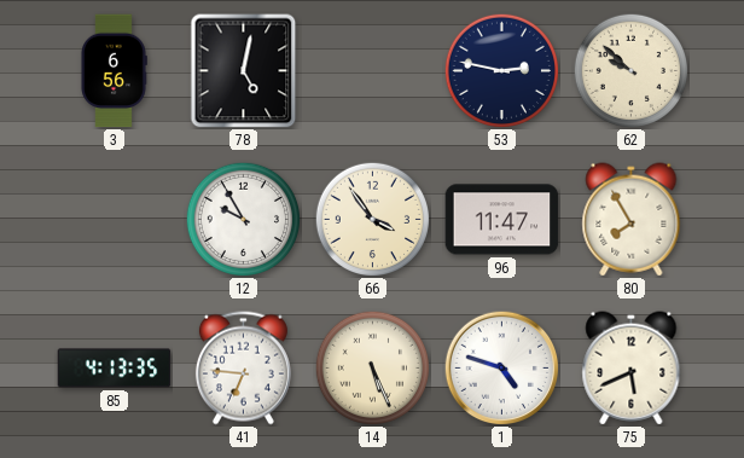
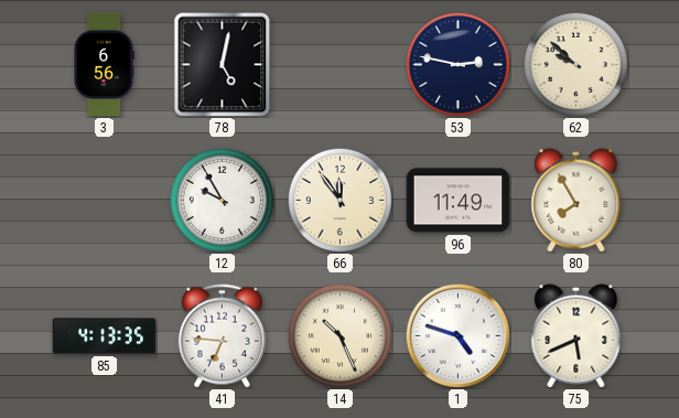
66: 3:54 -> 11:54 (339, 200)
96: 11:47 -> 11:49 (459, 201)
14: 5:26 -> 10:26 (339, 335)
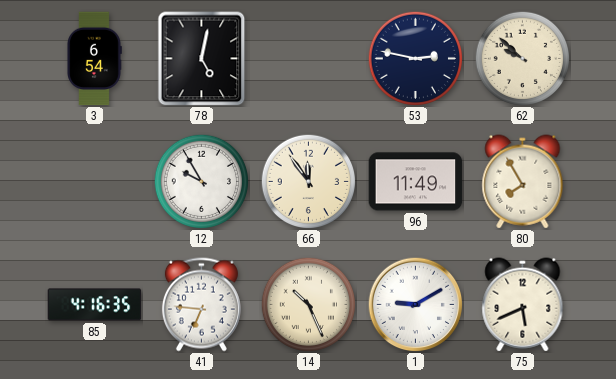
3: 6:56 -> 6:54 (94, 59)
85: 4:13 -> 4:16 (95, 305)
1: 4:48 -> 9:10 (415, 304)
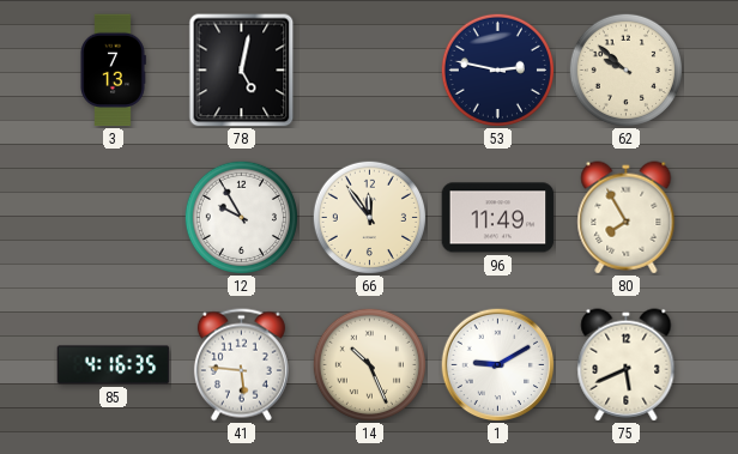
3: 6:54 -> 7:13 (113, 71)
41: 6:46 -> 5:46 (241, 365)
